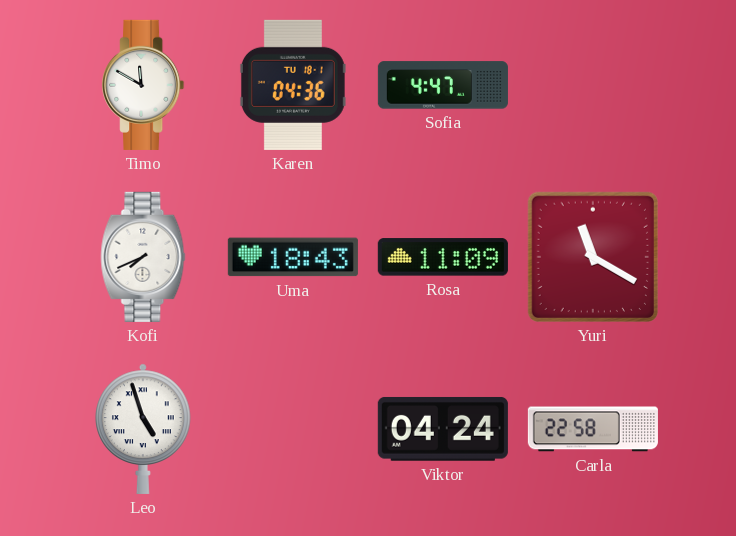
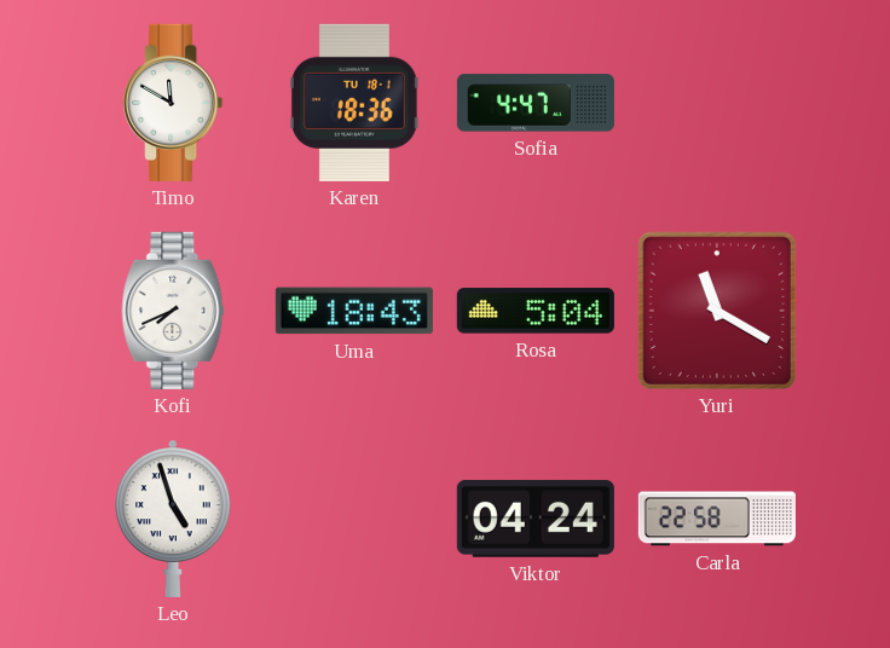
Karen: 04:36 -> 18:36 (354, 103)
Rosa: 11:09 -> 5:04 (536, 311)
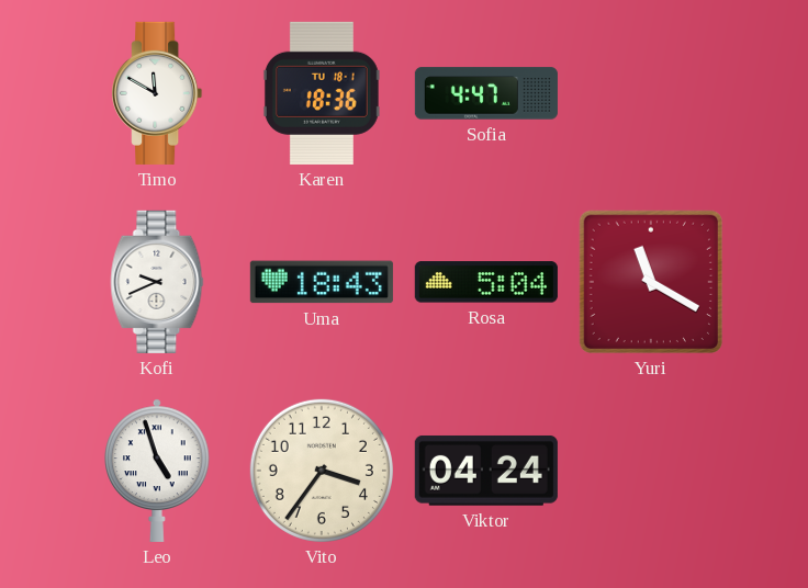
Kofi: 7:41 -> 9:41 (157, 282)
Vito: none -> 3:36 (322, 471)
Carla: 22:58 -> none (717, 519)
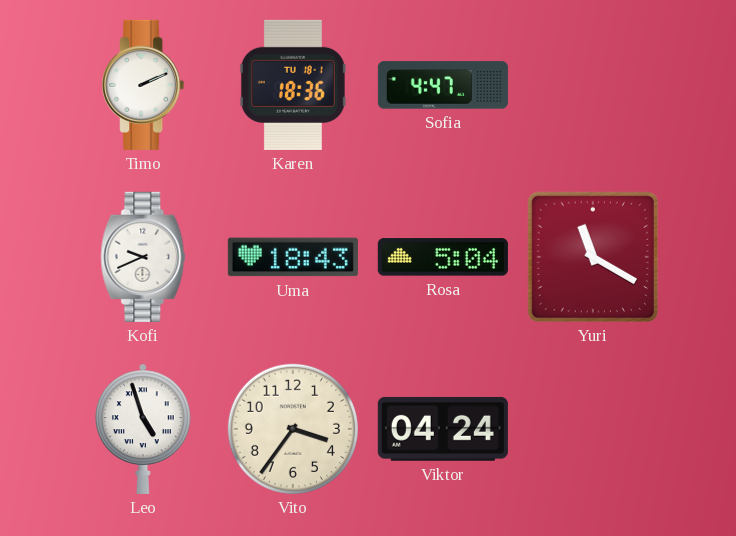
Timo: 11:50 -> 2:11 (143, 85)
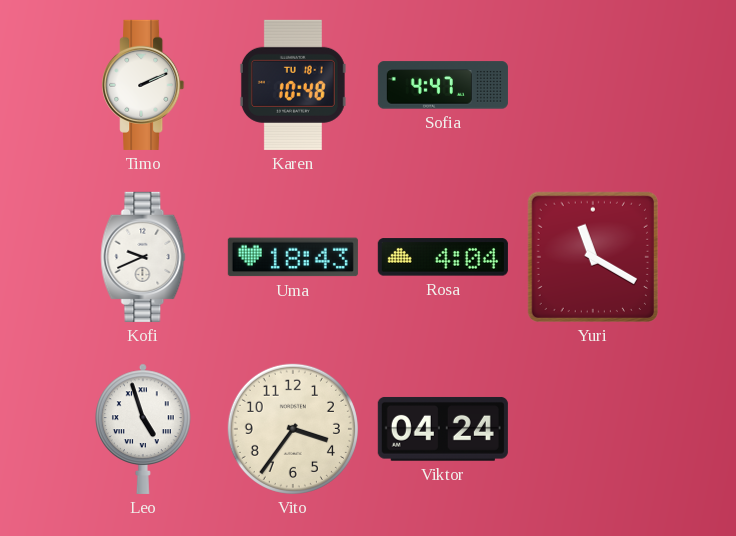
Karen: 18:36 -> 10:48 (293, 85)
Rosa: 5:04 -> 4:04 (443, 257)
